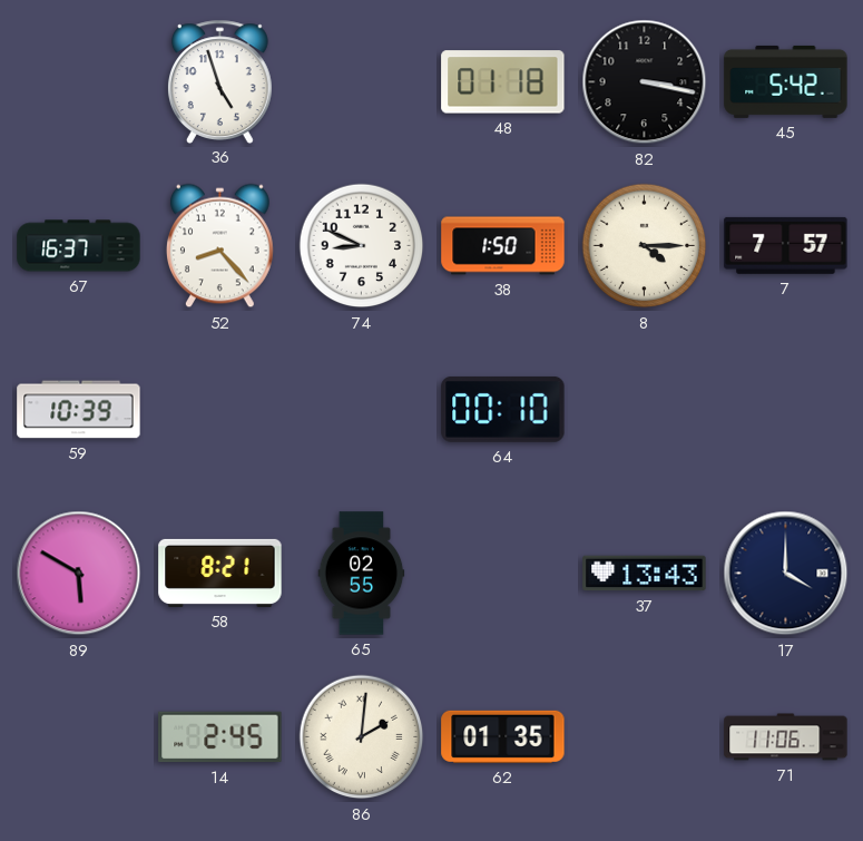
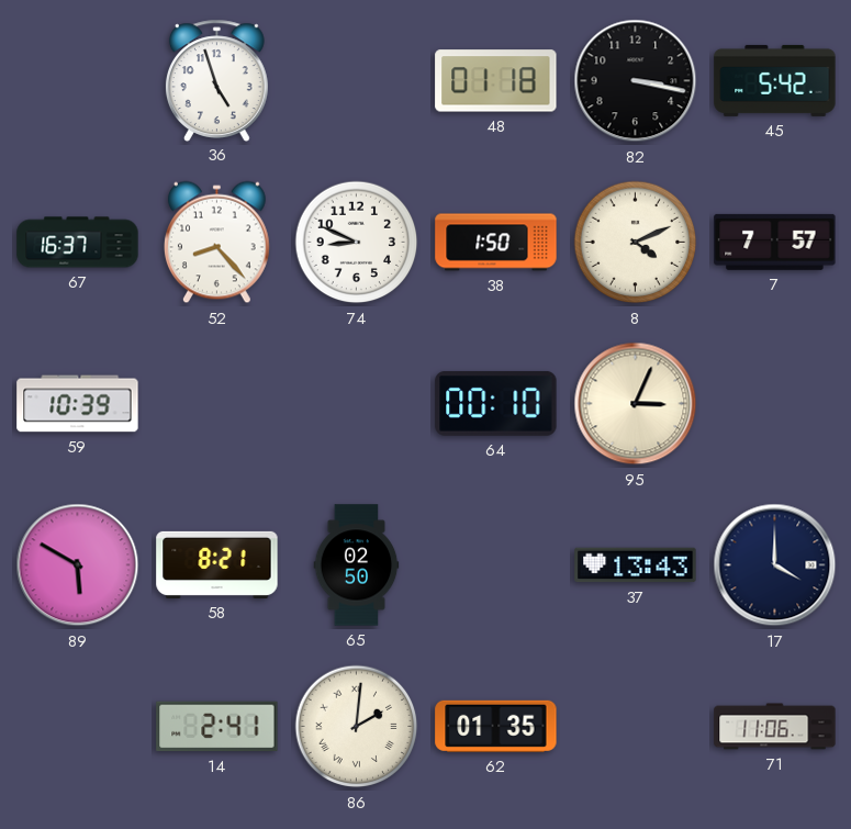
8: 4:15 -> 4:11 (636, 243)
95: none -> 3:04 (636, 404)
65: 02:55 -> 02:50 (357, 565)
14: 2:45 -> 2:41 (217, 727)
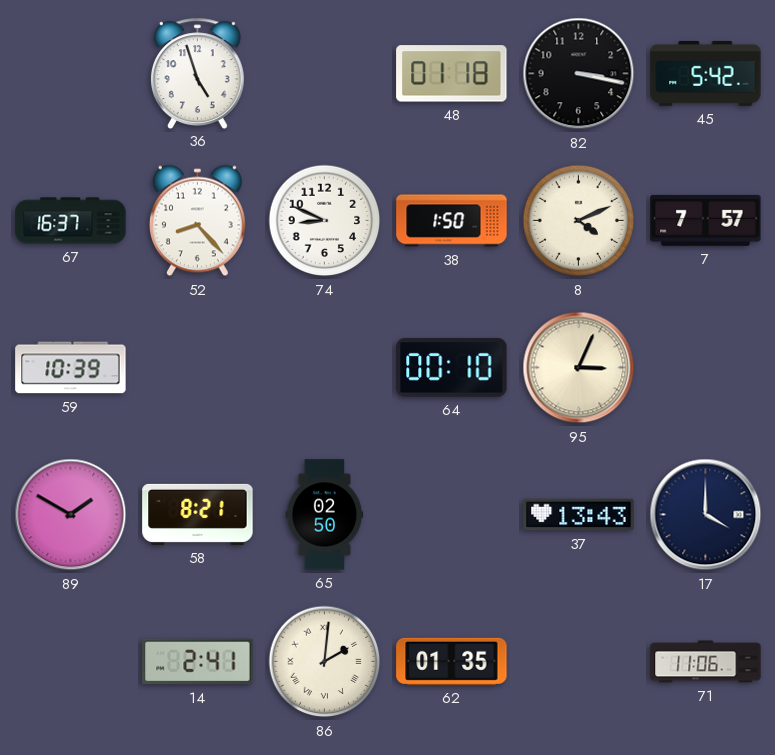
89: 5:50 -> 1:50 (71, 515)
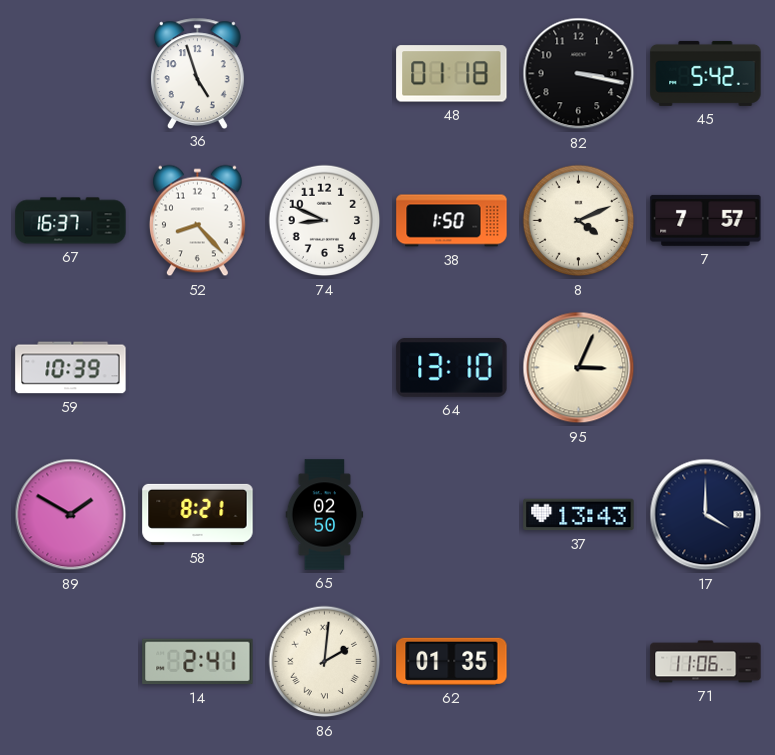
64: 00:10 -> 13:10 (452, 367)
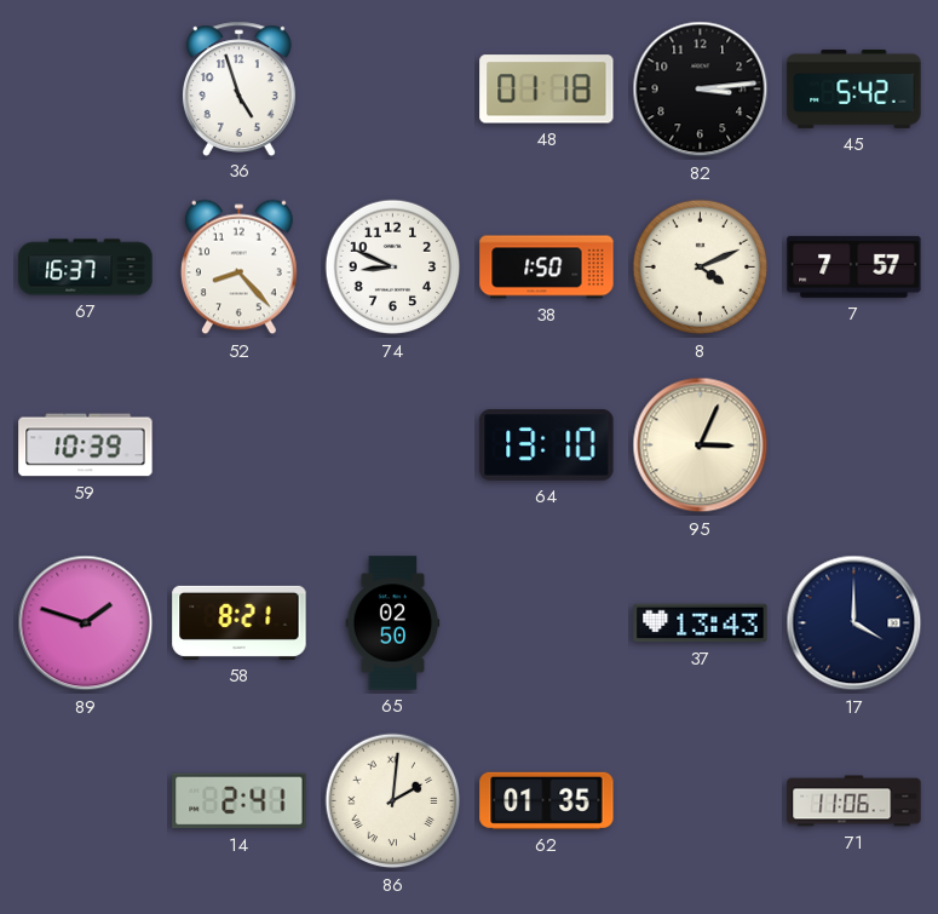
82: 3:17 -> 3:14 (701, 90)
89: 1:50 -> 1:48 (86, 623)
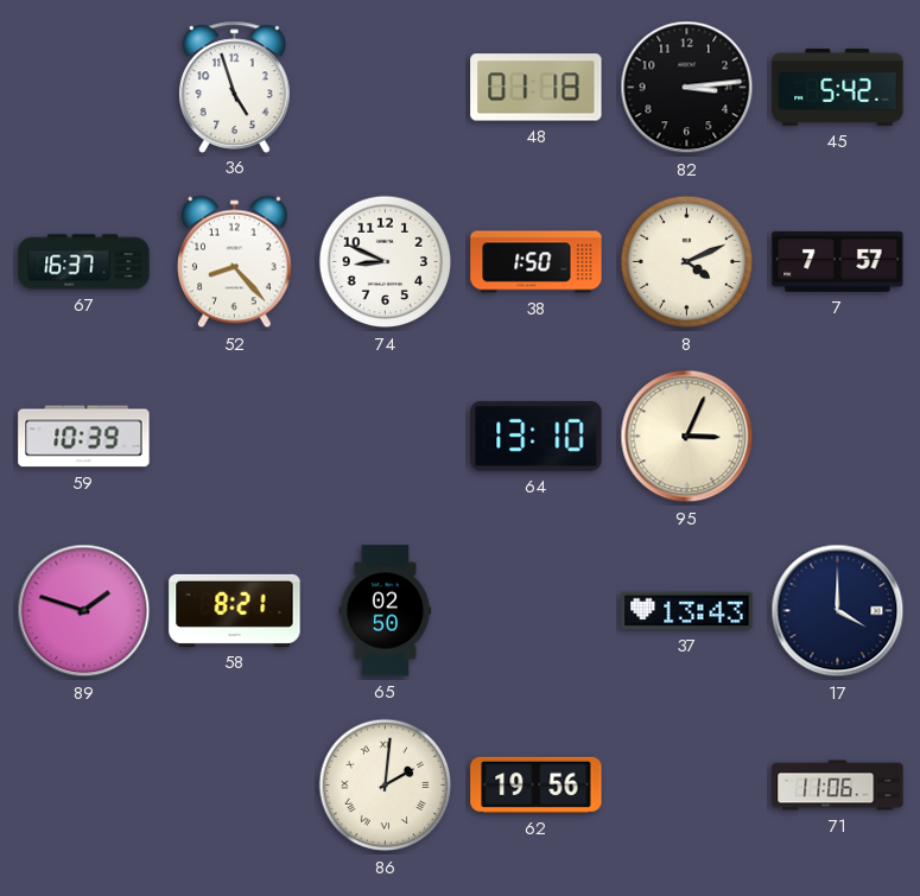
14: 2:41 -> none (240, 801)
62: 01:35 -> 19:56 (537, 784)
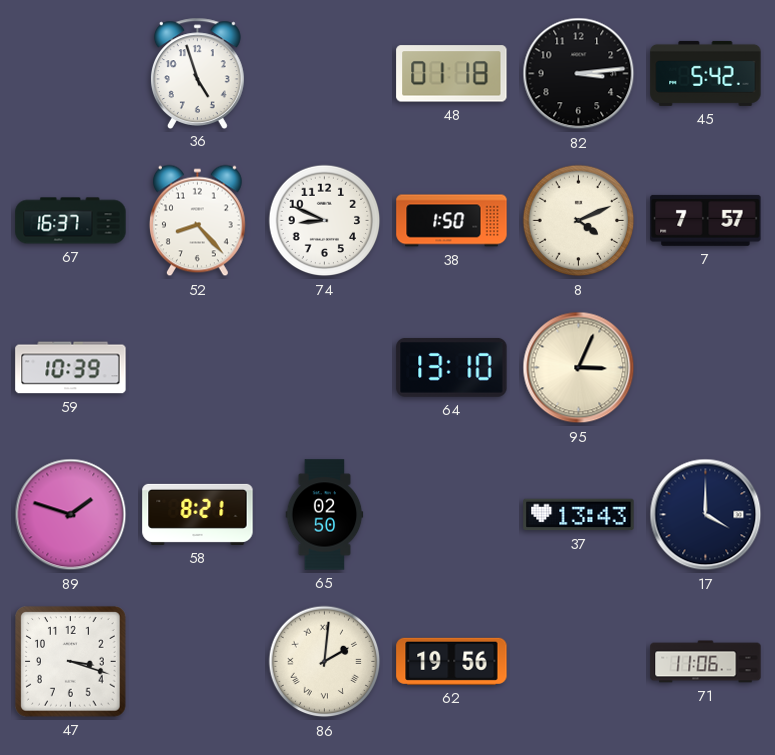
47: none -> 3:18 (71, 662)
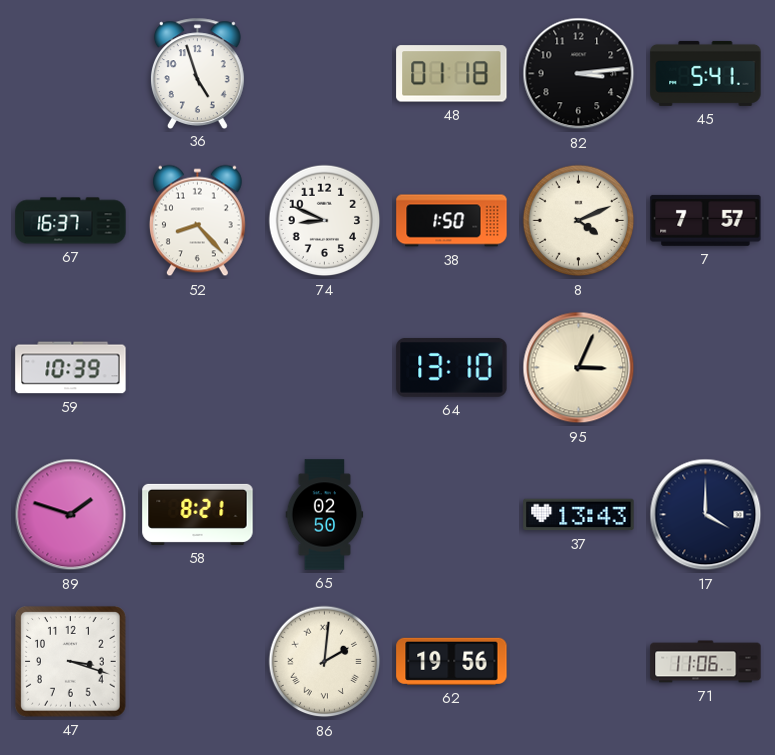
45: 5:42 -> 5:41 (706, 73)
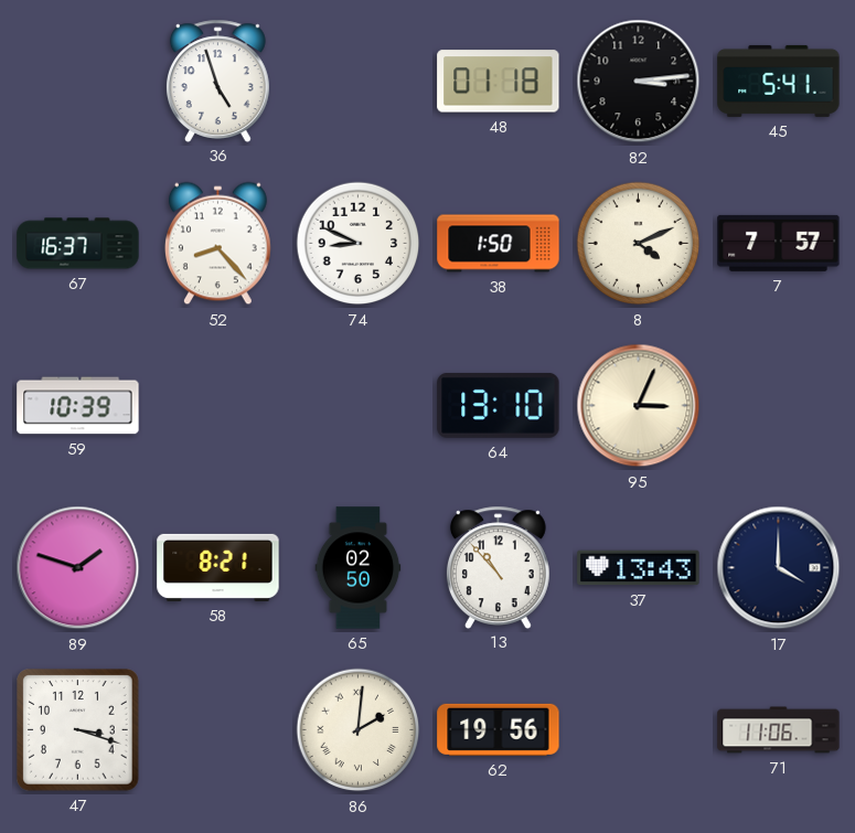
13: none -> 10:53 (498, 567)
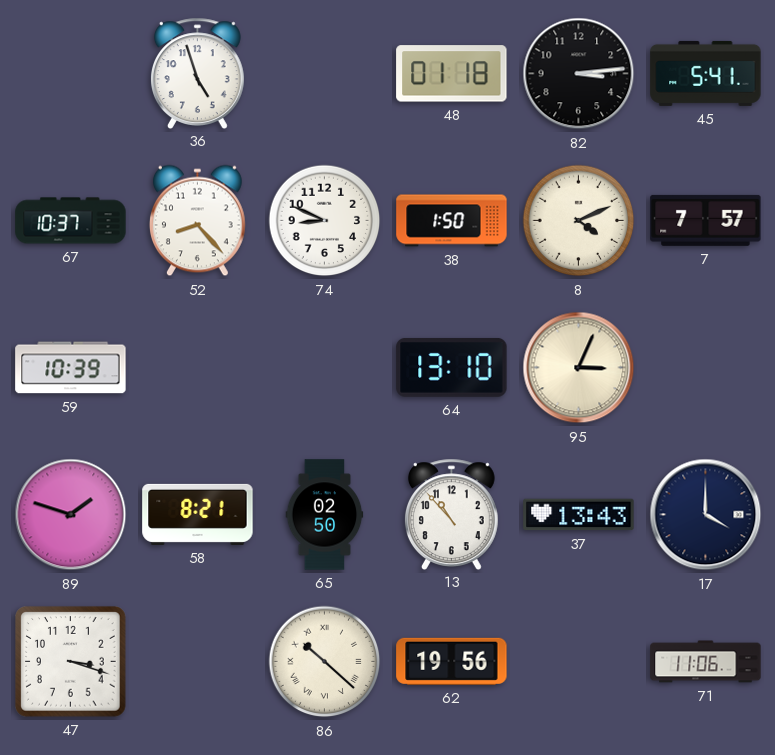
67: 16:37 -> 10:37 (71, 221)
86: 2:01 -> 10:22 (325, 662)
